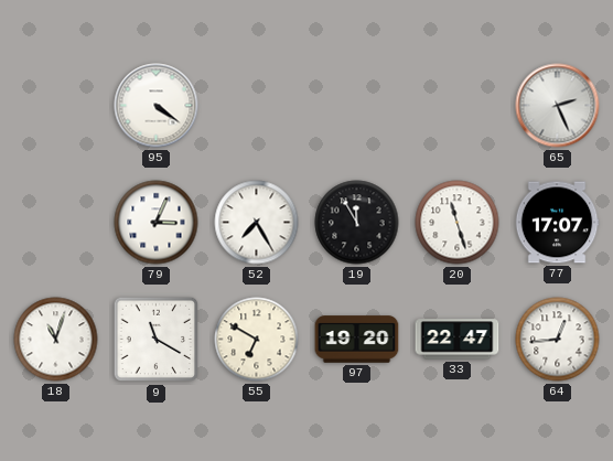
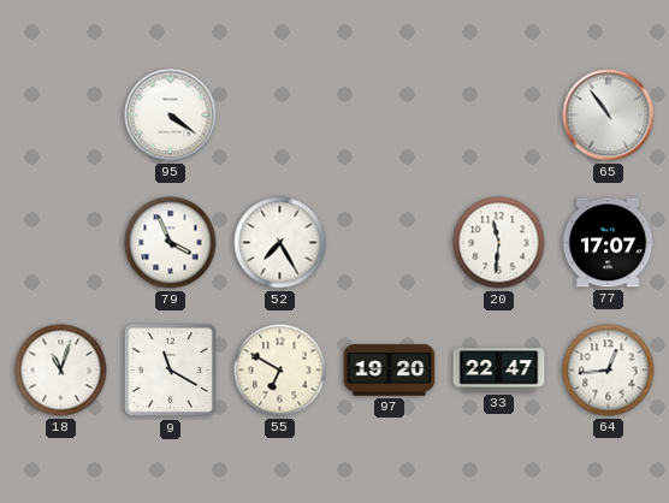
65: 2:26 -> 10:54 (609, 116)
79: 3:04 -> 3:56 (171, 243)
19: 11:55 -> none (357, 223)
20: 11:27 -> 11:31 (499, 243)
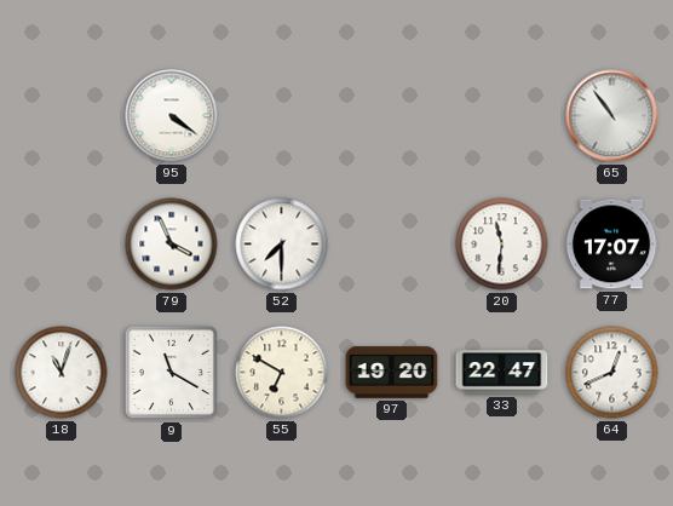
52: 7:25 -> 7:30 (282, 245)
64: 12:44 -> 12:41 (612, 373)
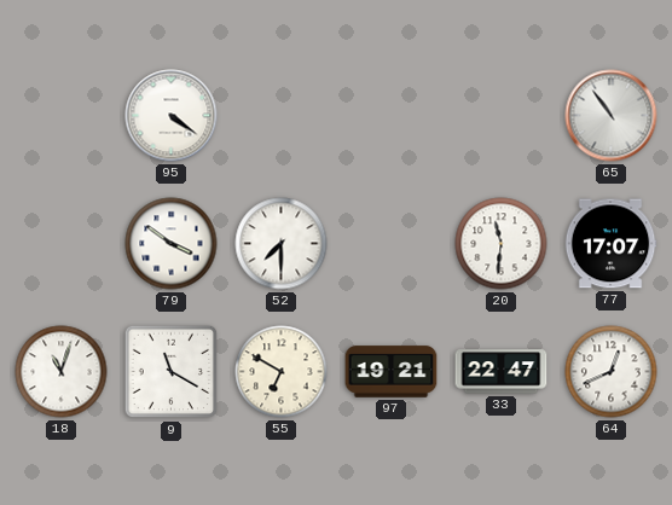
79: 3:56 -> 3:51 (172, 244)
97: 19:20 -> 19:21 (392, 372)
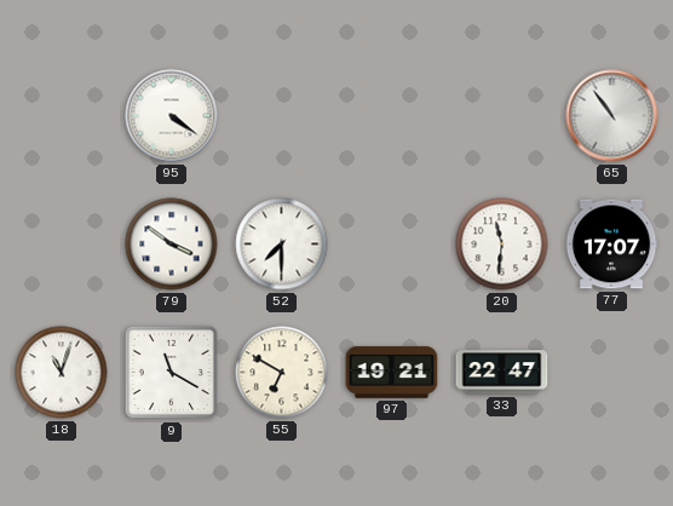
64: 12:41 -> none (612, 372)
